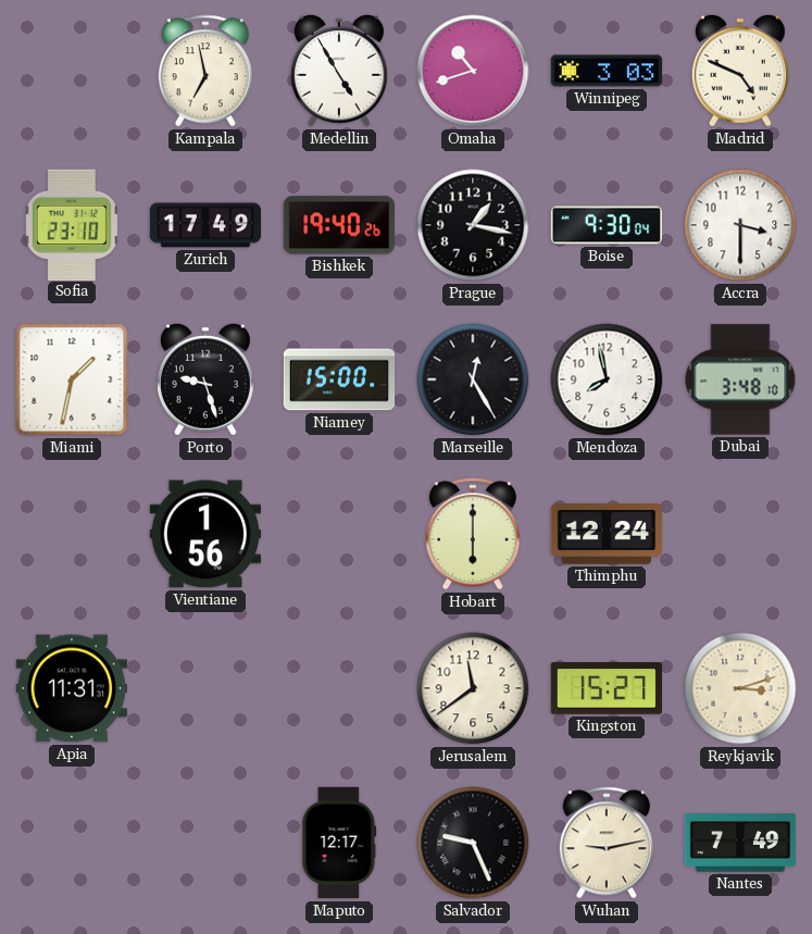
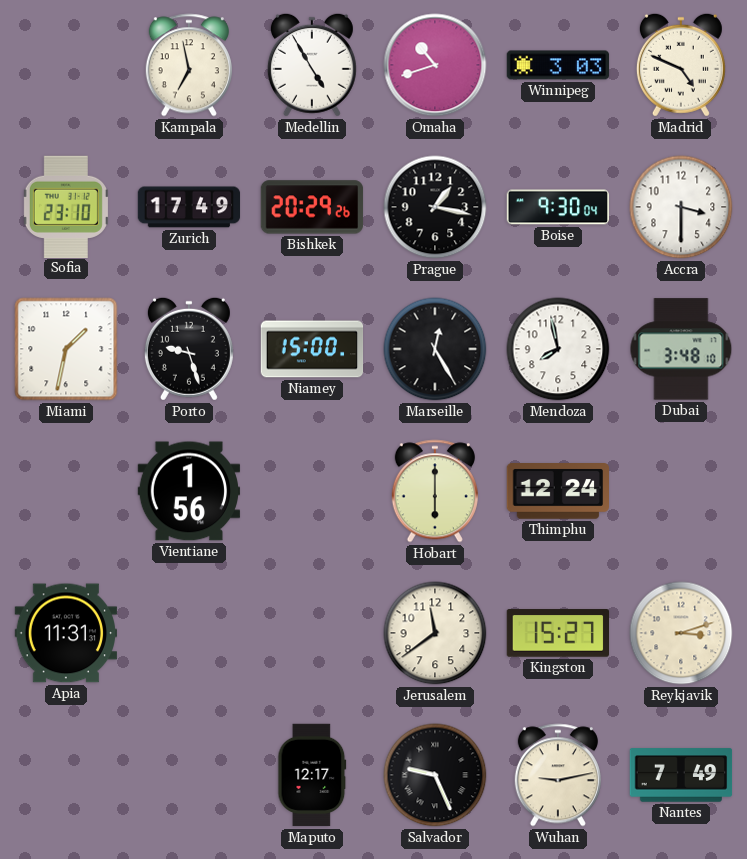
Bishkek: 19:40 -> 20:29 (312, 207)
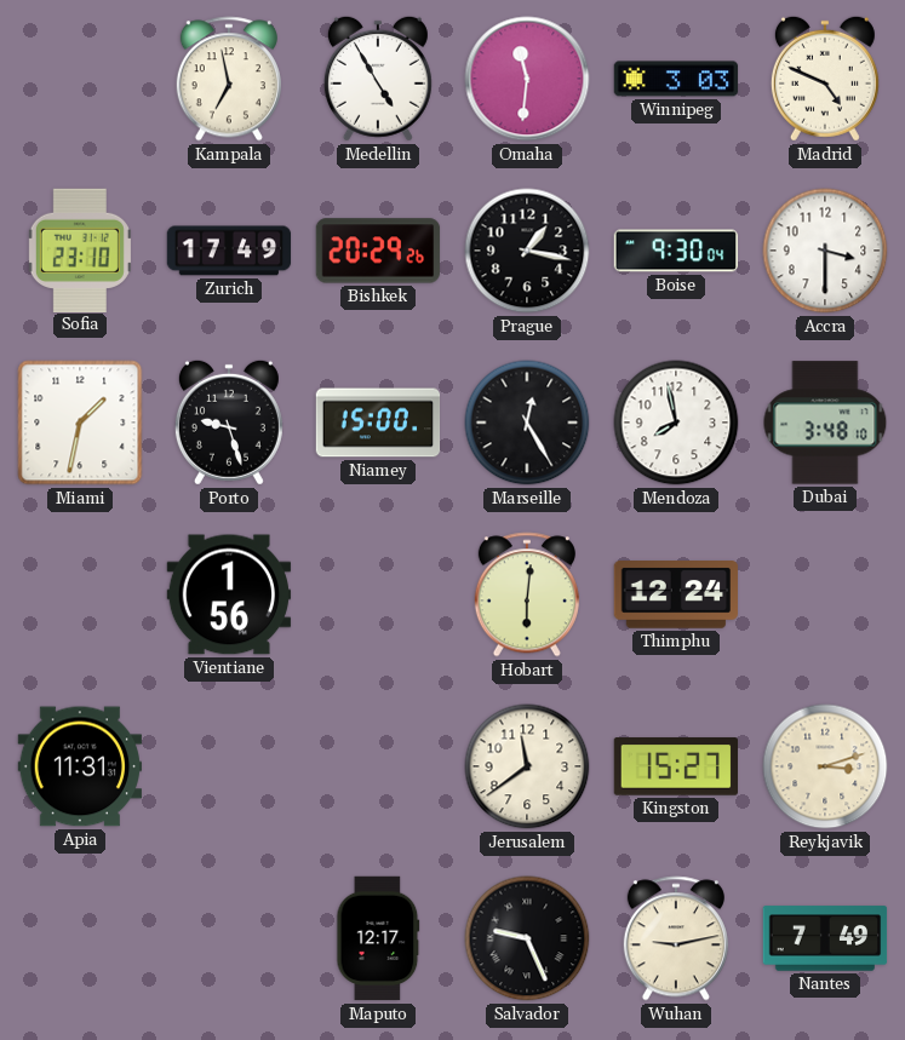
Omaha: 10:42 -> 11:31 (527, 79)
Hobart: 6:00 -> 6:01 (527, 594)
